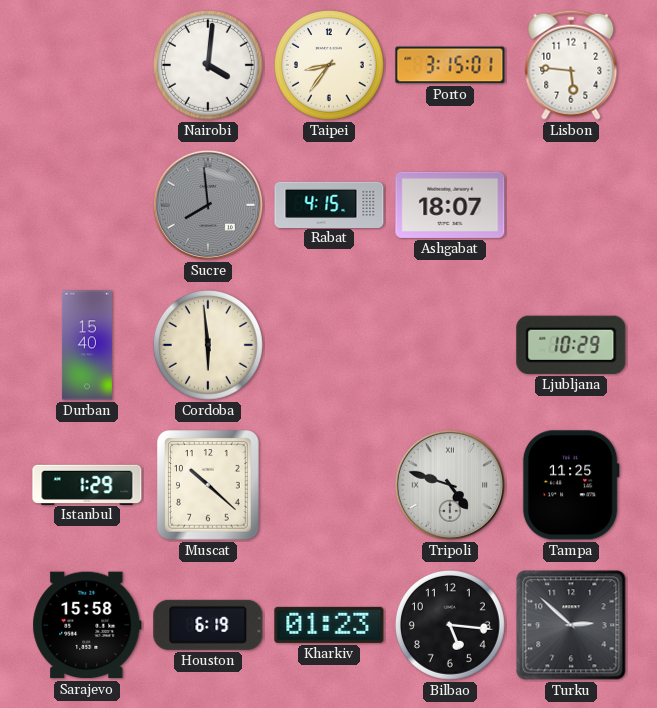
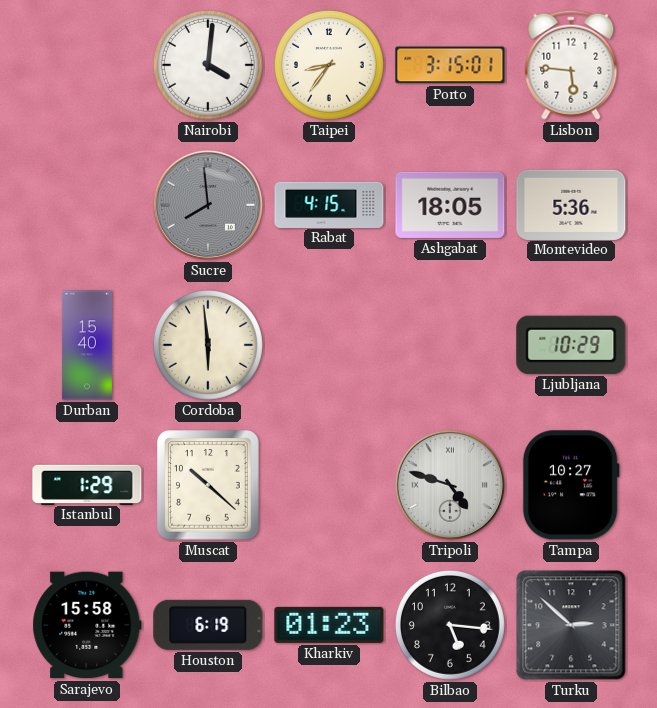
Ashgabat: 18:07 -> 18:05 (450, 205)
Montevideo: none -> 5:36 (571, 204)
Tampa: 11:25 -> 10:27 (571, 485)
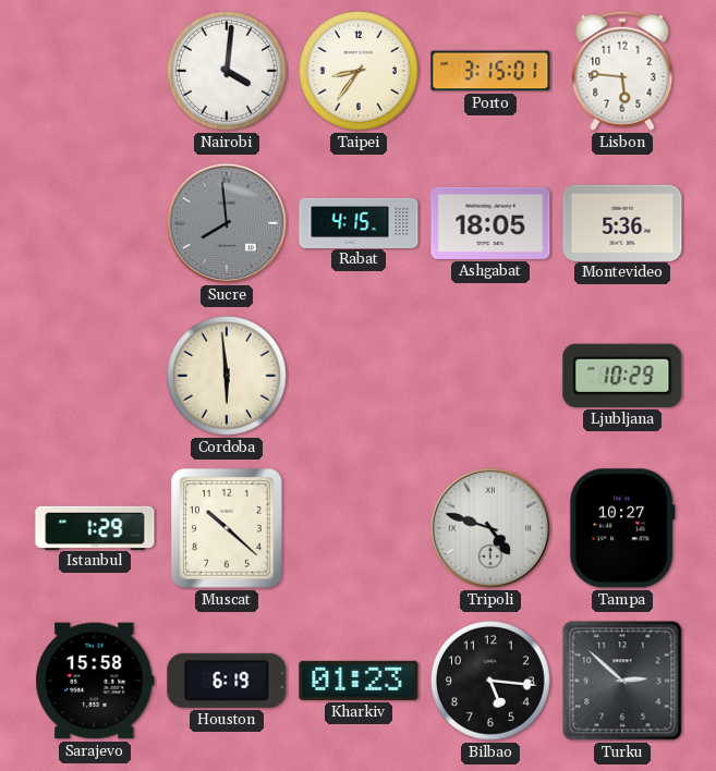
Durban: 15:40 -> none (87, 345)
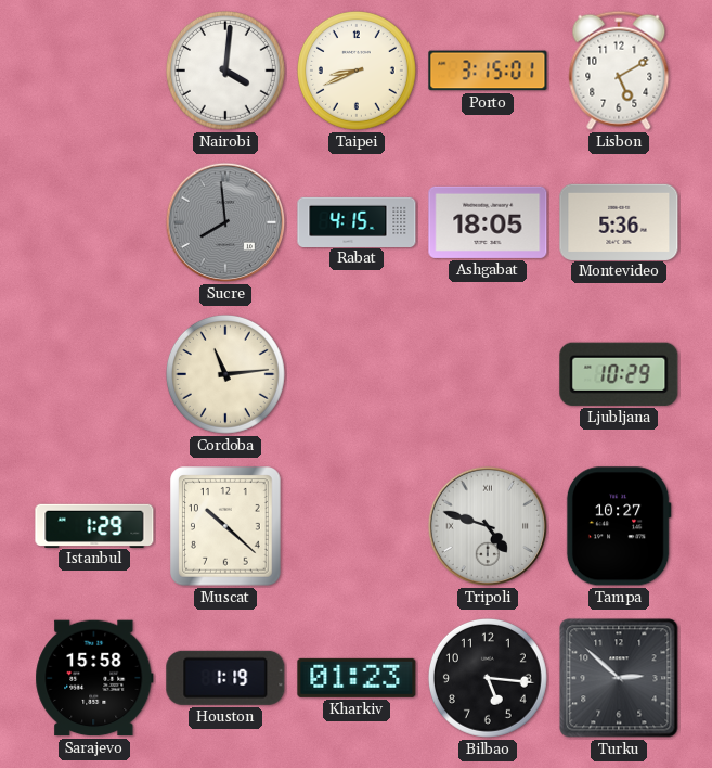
Taipei: 8:36 -> 8:41 (357, 71)
Lisbon: 5:46 -> 5:10 (619, 71)
Cordoba: 5:59 -> 11:14 (225, 374)
Houston: 6:19 -> 1:19 (225, 678)
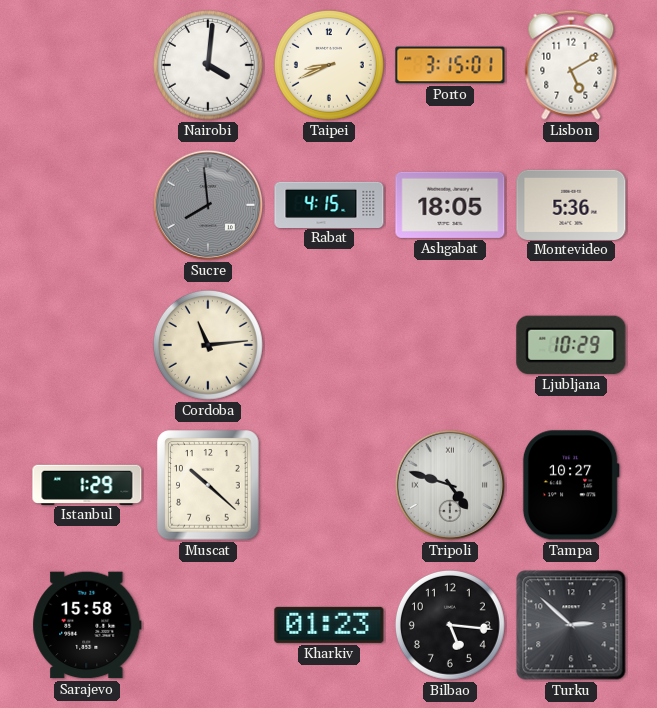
Houston: 1:19 -> none (225, 678)
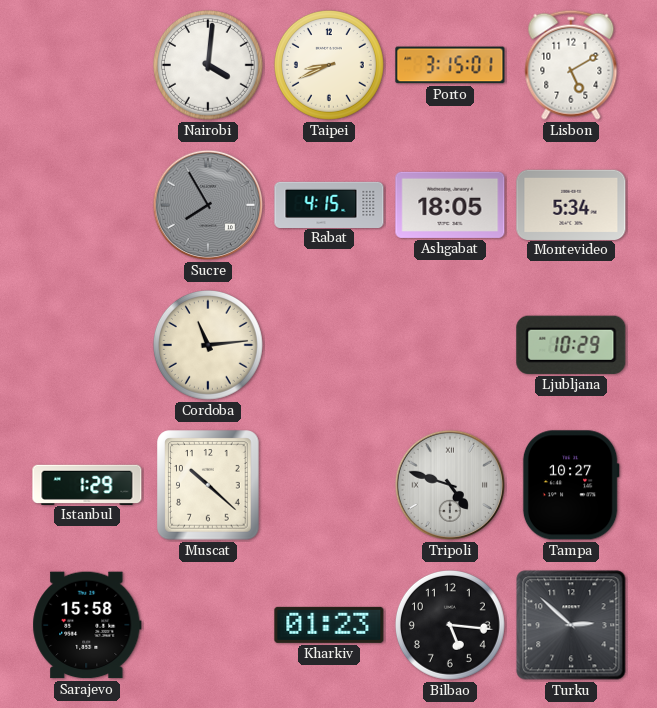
Sucre: 7:59 -> 7:55 (208, 205)
Montevideo: 5:36 -> 5:34 (571, 204)
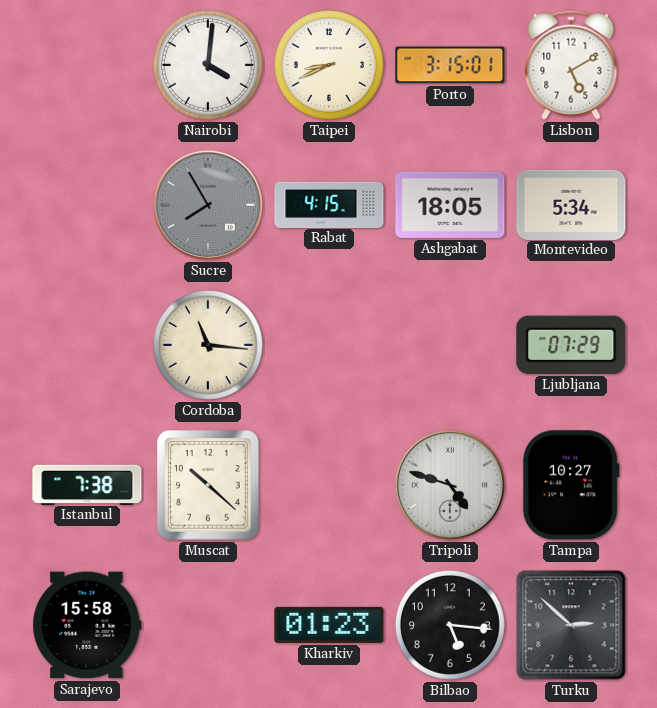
Cordoba: 11:14 -> 11:16 (208, 345)
Ljubljana: 10:29 -> 07:29 (571, 345)
Istanbul: 1:29 -> 7:38 (87, 484)
